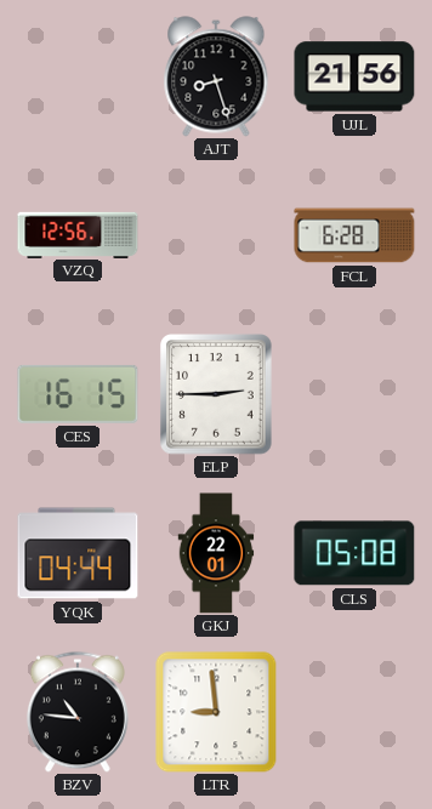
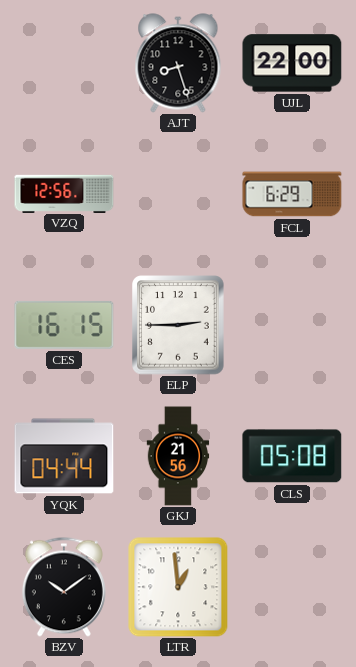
UJL: 21:56 -> 22:00 (292, 63)
FCL: 6:28 -> 6:29 (292, 194)
GKJ: 22:01 -> 21:56 (178, 456)
BZV: 10:46 -> 10:09 (64, 587)
LTR: 8:59 -> 12:59 (178, 587)
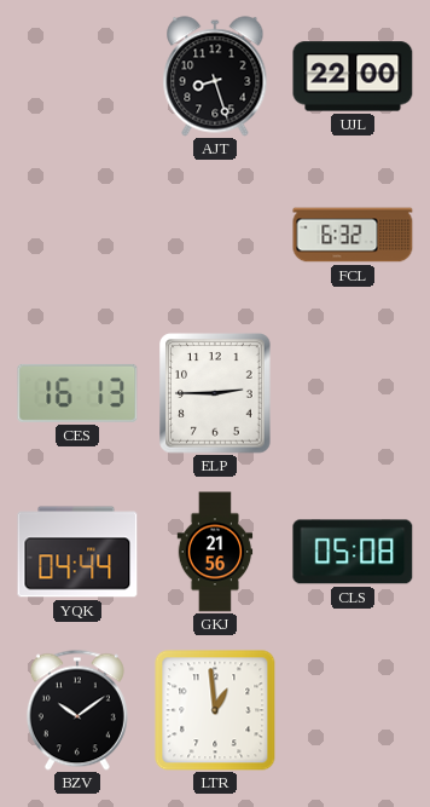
VZQ: 12:56 -> none (64, 193)
FCL: 6:29 -> 6:32 (353, 235)
CES: 16:15 -> 16:13 (77, 393)
